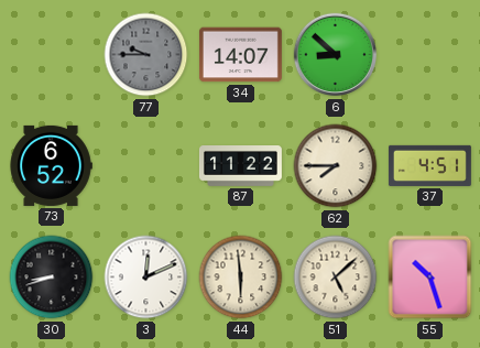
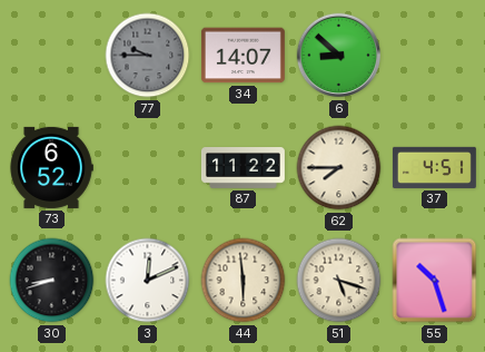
51: 5:08 -> 5:18 (339, 281)
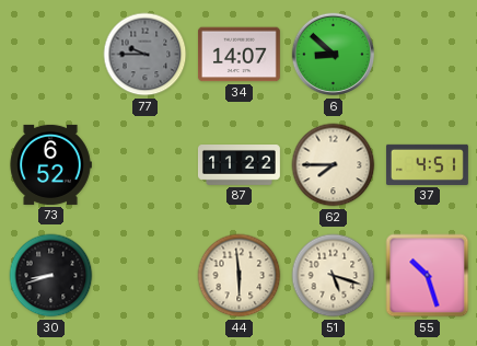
3: 12:11 -> none (148, 281)
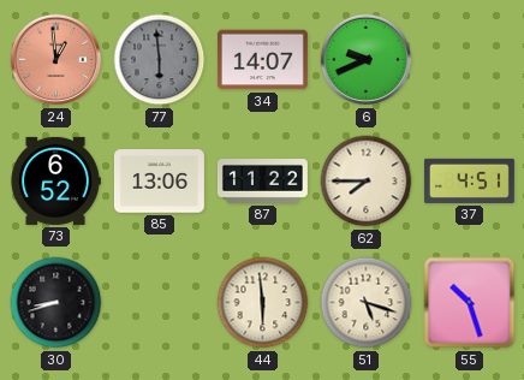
24: none -> 12:59 (56, 60)
77: 9:45 -> 5:59 (160, 60)
6: 8:52 -> 9:41 (367, 60)
85: none -> 13:06 (159, 182)
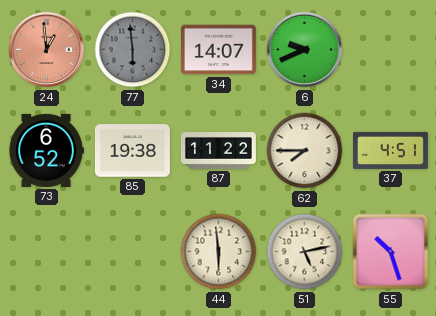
85: 13:06 -> 19:38 (132, 151)
30: 8:42 -> none (56, 303)
51: 5:18 -> 5:13 (305, 252)
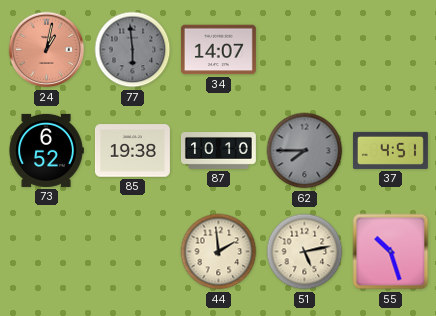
24: 12:59 -> 1:02 (47, 50)
6: 9:41 -> none (305, 50)
87: 11:22 -> 10:10 (218, 151)
62 dial: cream -> grey (305, 151)
44: 5:59 -> 1:59 (219, 252)
